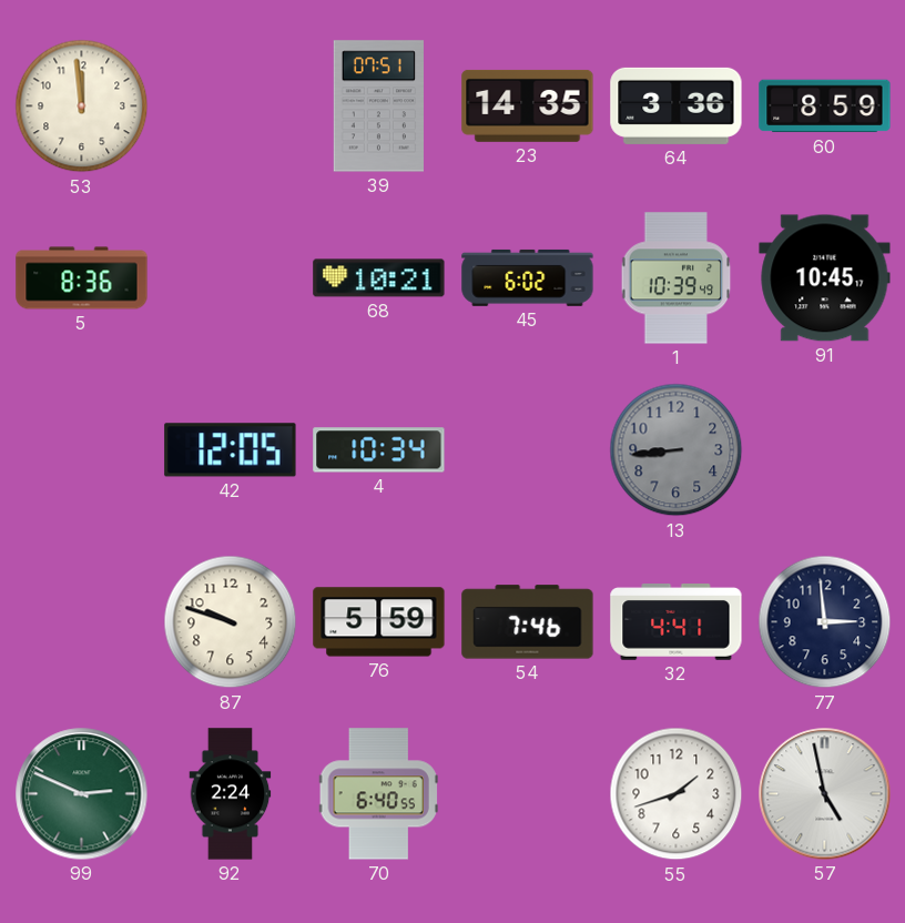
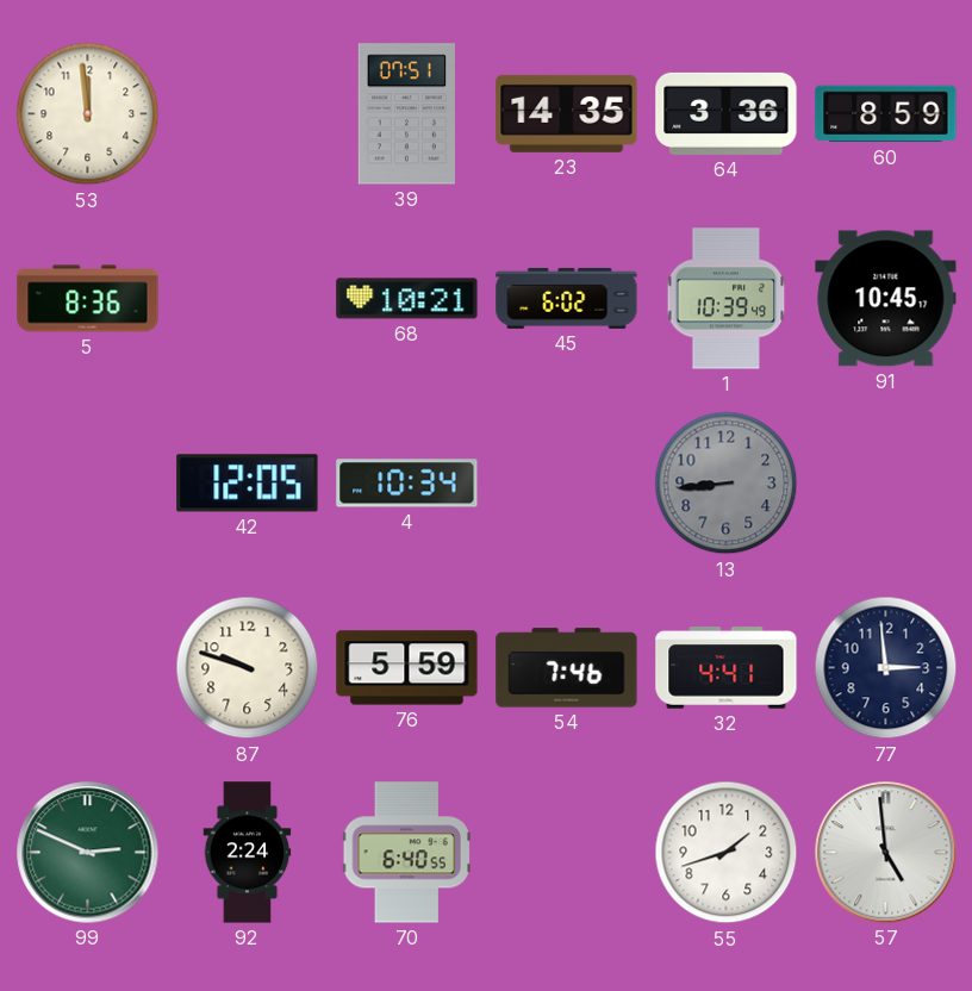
57: 4:58 -> 4:59 (886, 853)
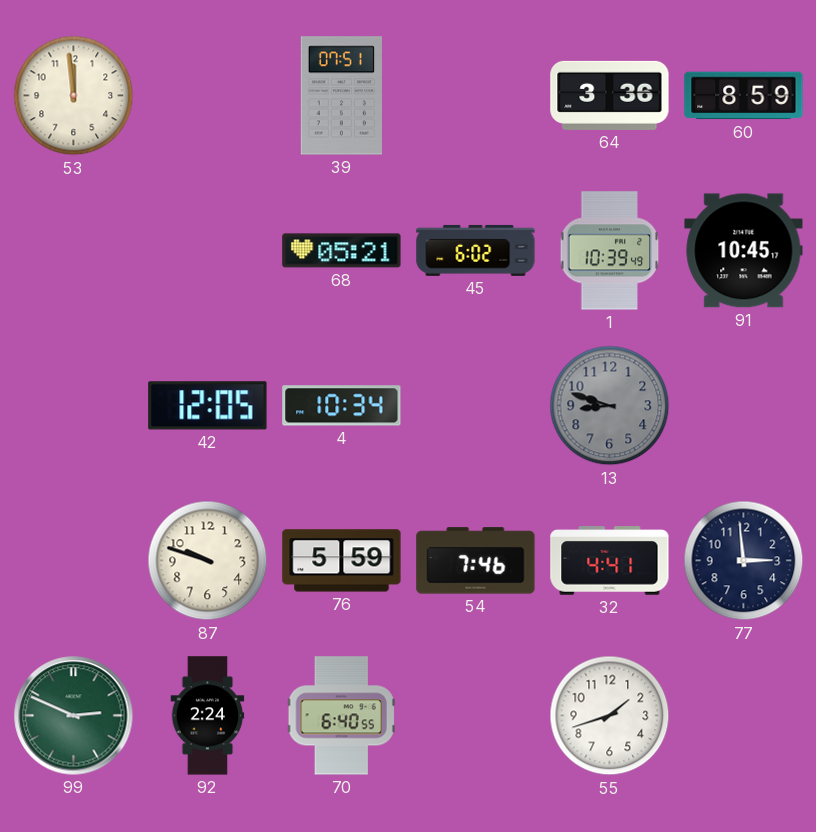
23: 14:35 -> none (567, 113)
5: 8:36 -> none (88, 299)
68: 10:21 -> 05:21 (342, 251)
13: 8:44 -> 8:48 (610, 406)
57: 4:59 -> none (886, 853)
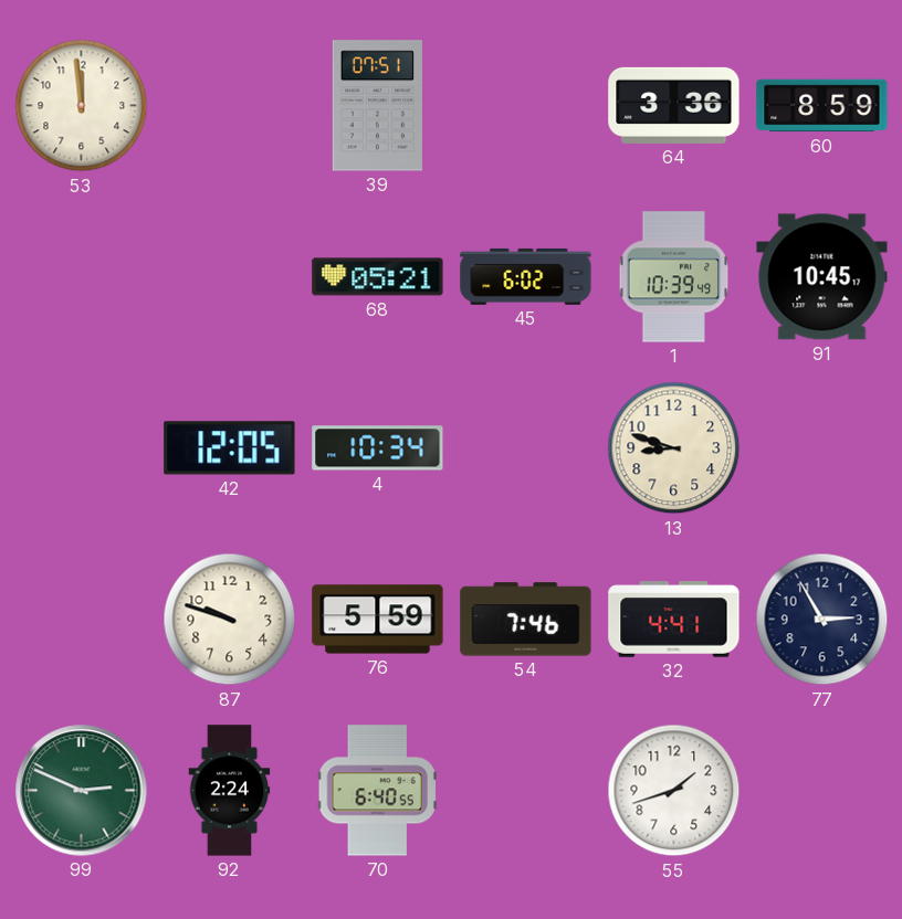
13 dial: grey -> cream (674, 448)
77: 2:59 -> 2:55 (822, 620)
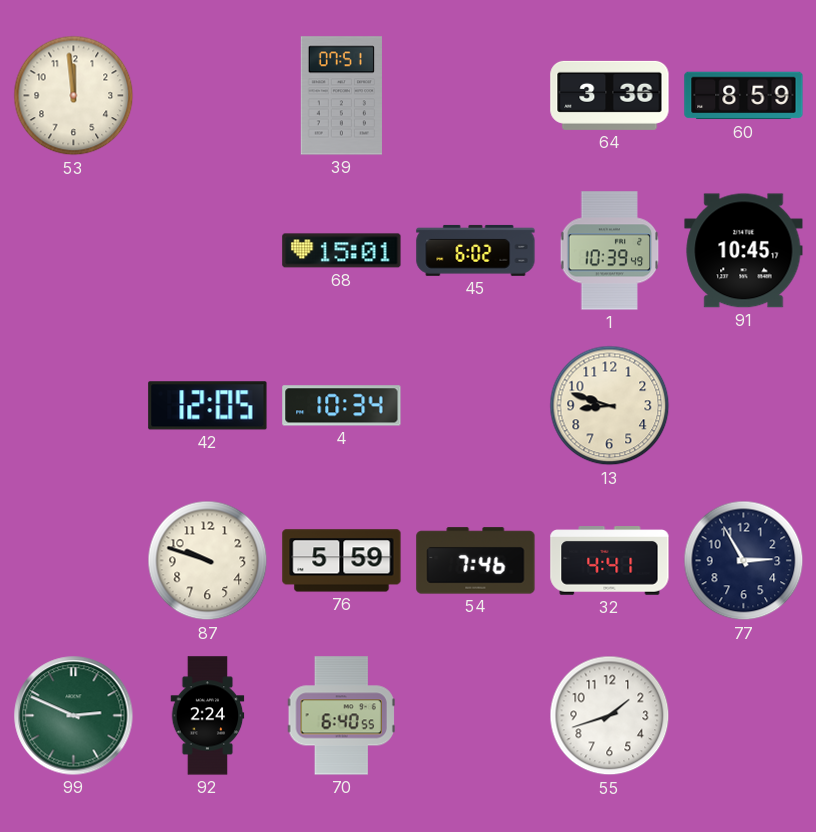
68: 05:21 -> 15:01 (342, 251)
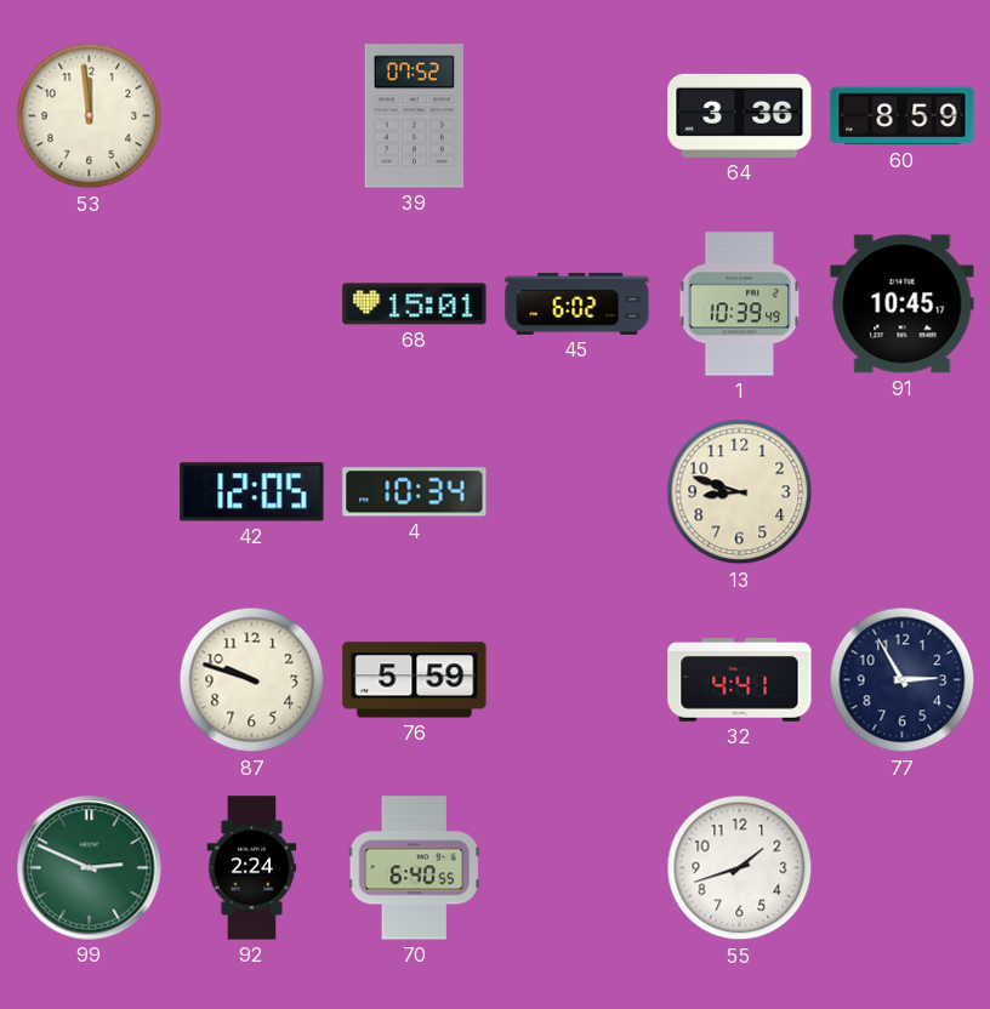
39: 07:51 -> 07:52 (414, 116)
54: 7:46 -> none (476, 561)
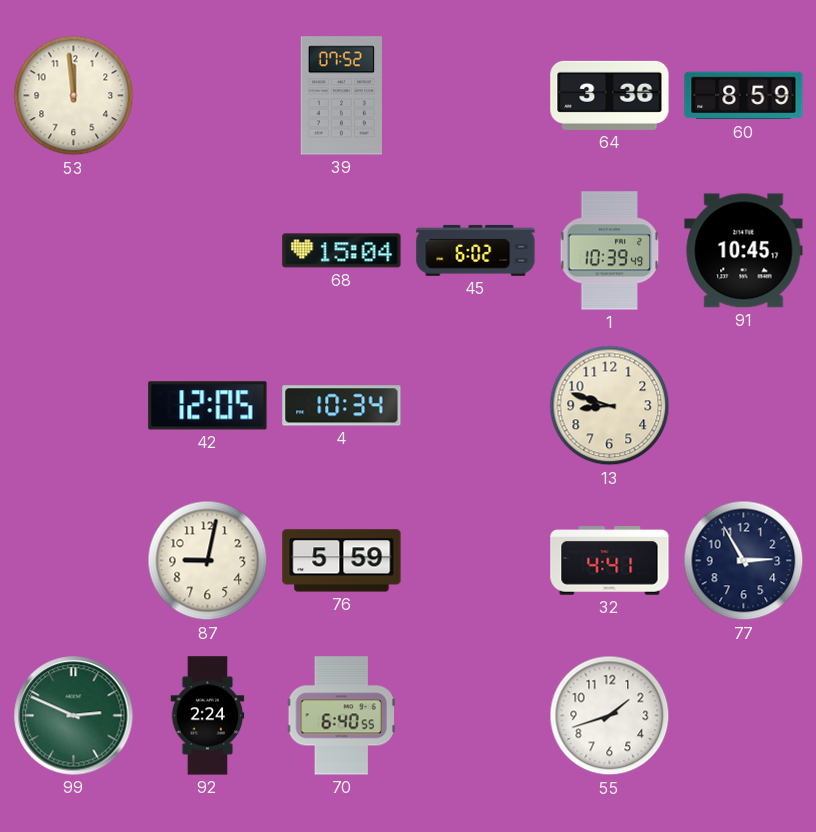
68: 15:01 -> 15:04 (342, 251)
87: 9:48 -> 9:02 (208, 561)
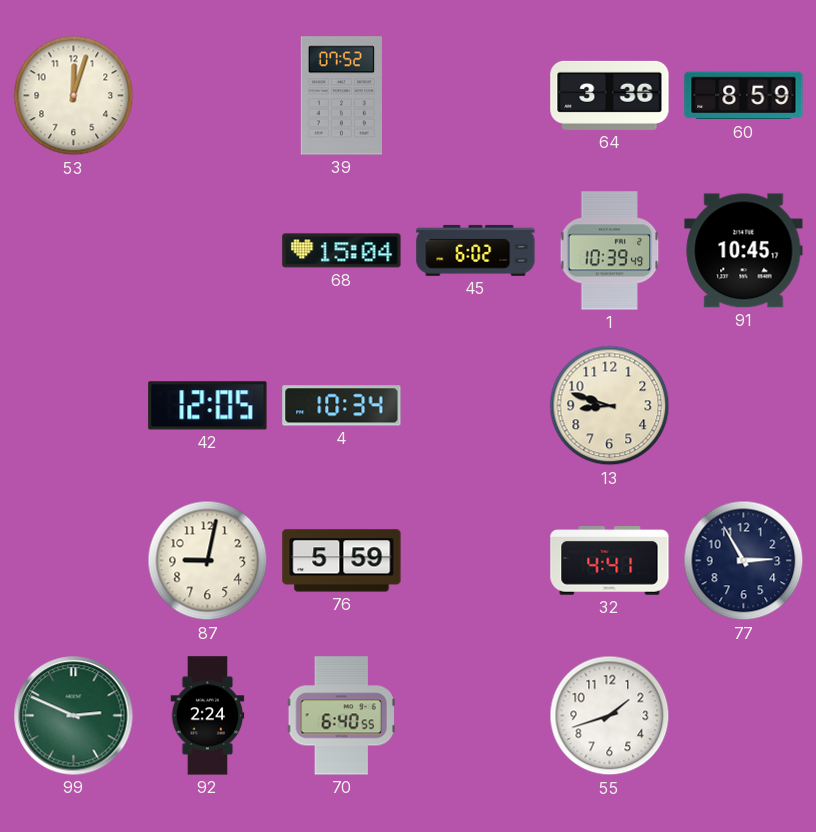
53: 11:59 -> 12:03 (74, 96)
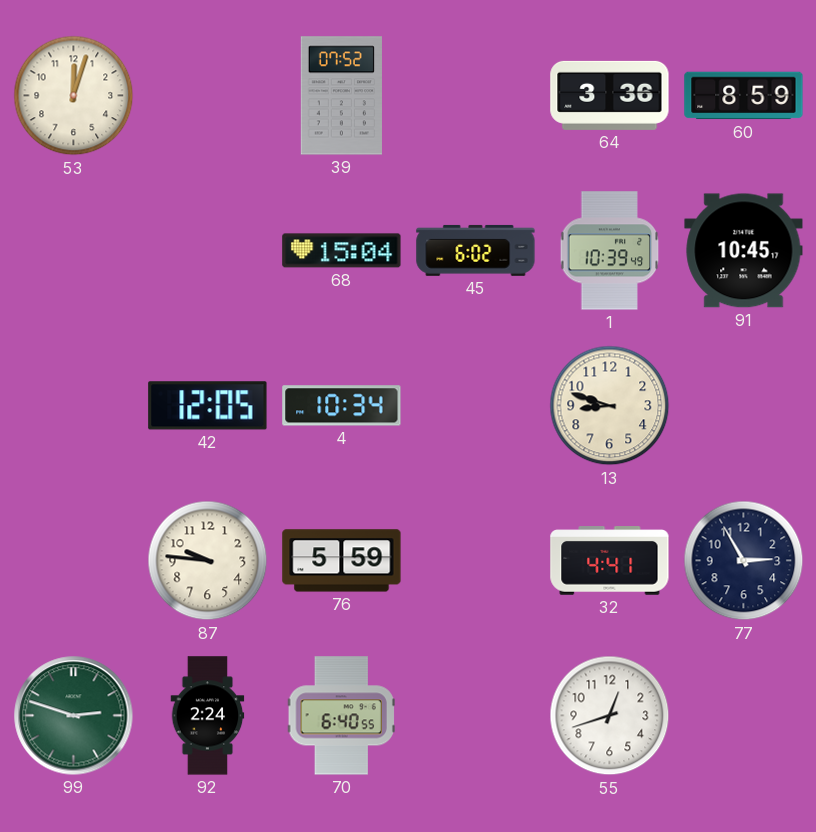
87: 9:02 -> 9:46 (208, 561)
99: 2:49 -> 2:48 (74, 716)
55: 1:42 -> 12:42 (610, 716)
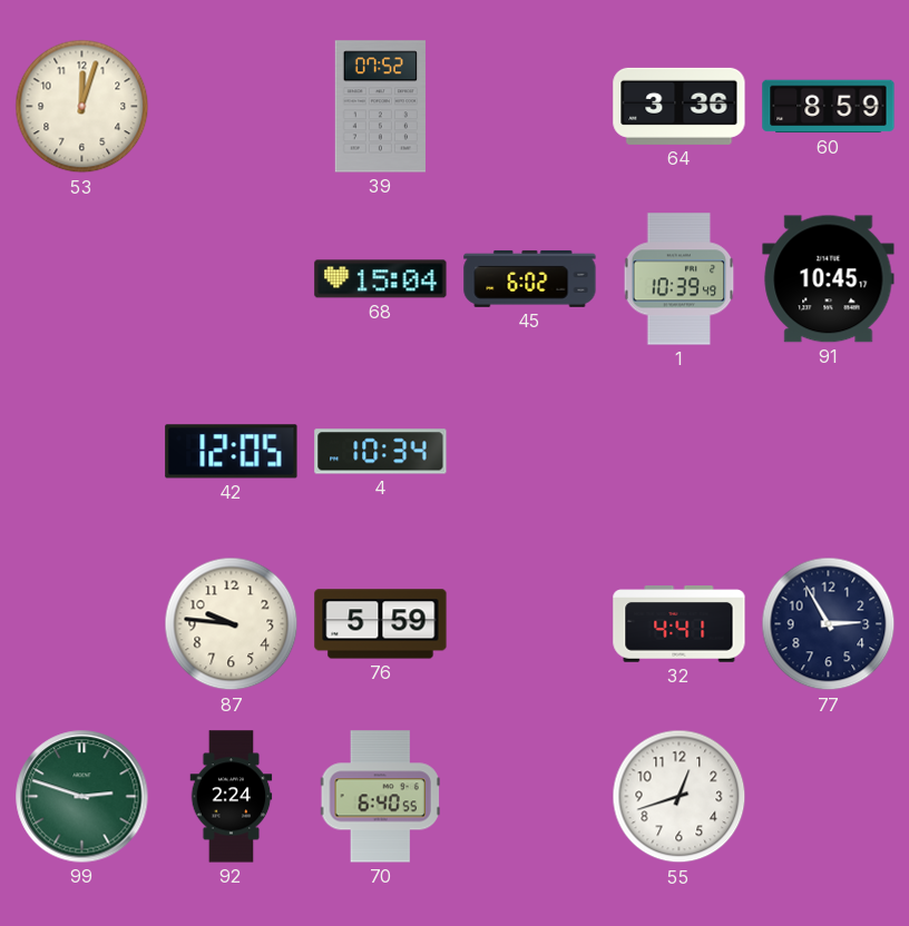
13: 8:48 -> none (610, 406)
